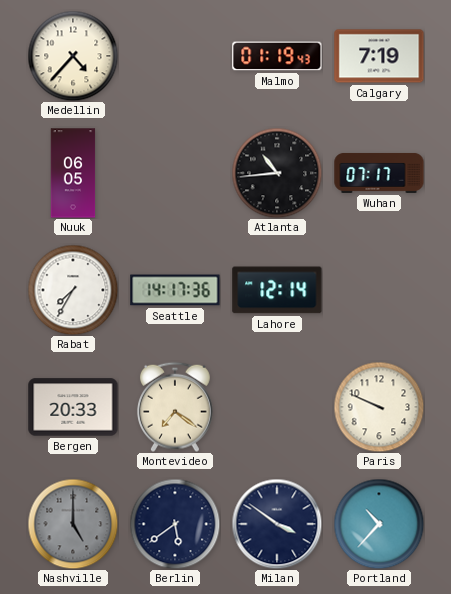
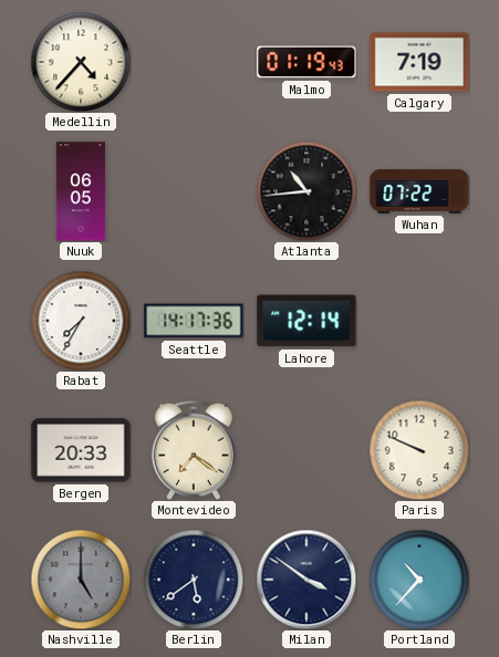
Wuhan: 07:17 -> 07:22 (419, 191)
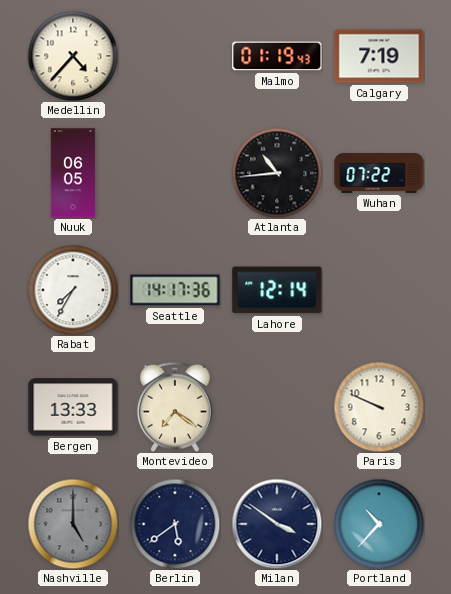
Bergen: 20:33 -> 13:33 (73, 407)
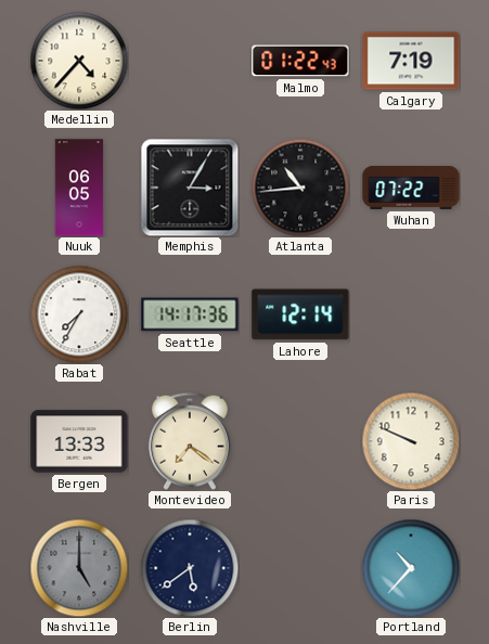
Malmo: 01:19 -> 01:22 (300, 61)
Memphis: none -> 3:05 (190, 188)
Milan: 3:51 -> none (277, 524)
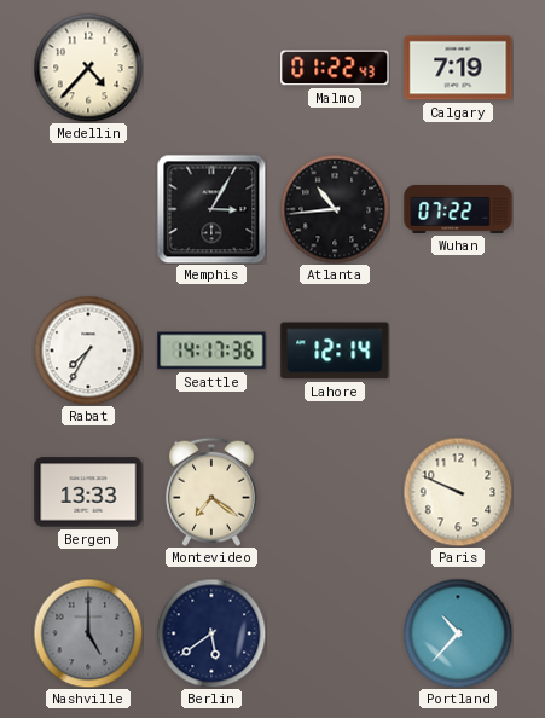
Nuuk: 06:05 -> none (79, 188)
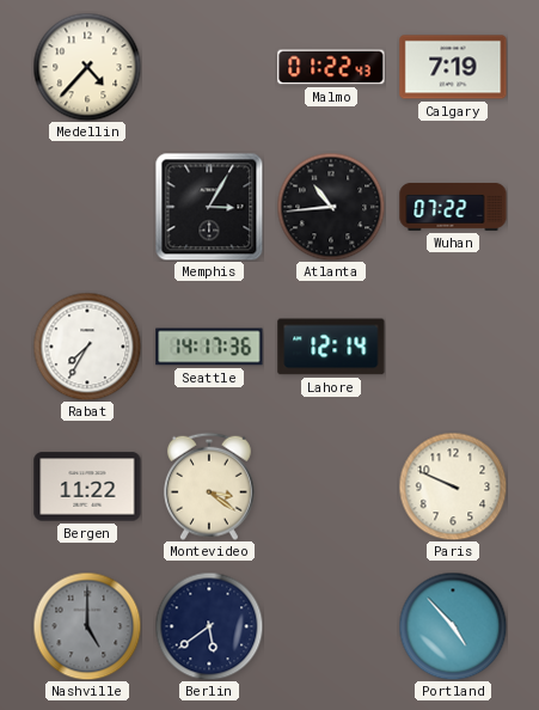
Bergen: 13:33 -> 11:22 (87, 486)
Montevideo: 7:21 -> 3:21 (209, 486)
Portland: 10:37 -> 4:53 (453, 626)
